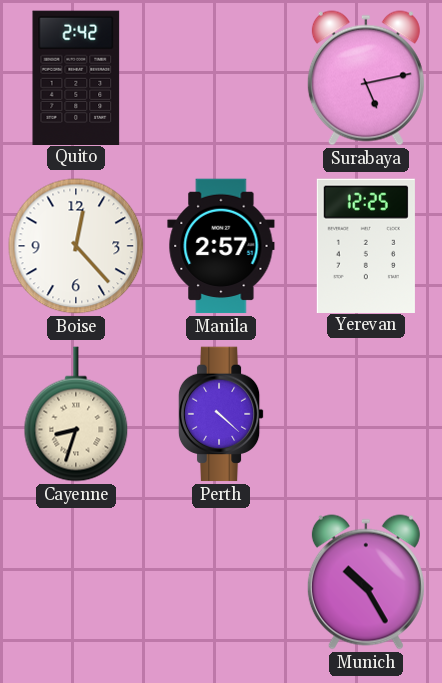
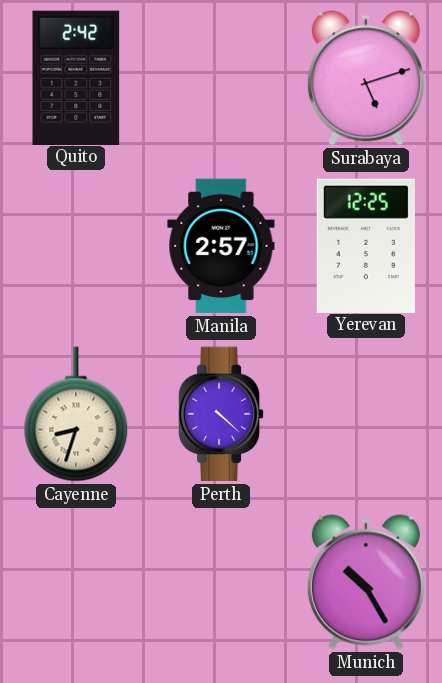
Surabaya: 5:13 -> 5:12 (366, 78)
Boise: 12:23 -> none (76, 246)
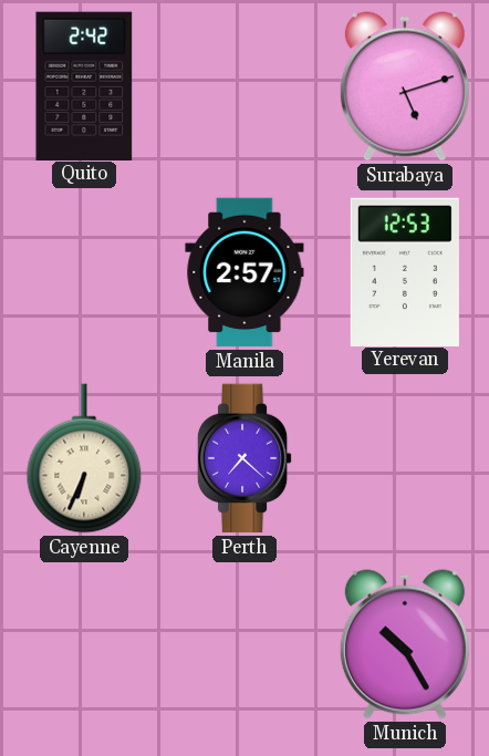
Yerevan: 12:25 -> 12:53 (405, 271)
Cayenne: 8:33 -> 6:34 (84, 458)
Perth: 4:22 -> 7:22 (245, 458)
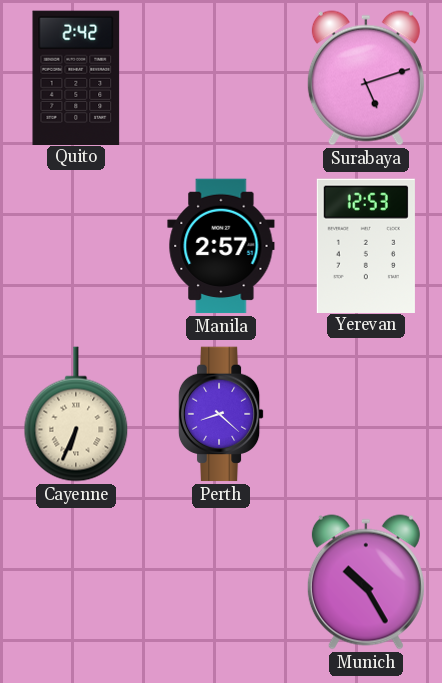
Perth: 7:22 -> 8:22 (221, 414)
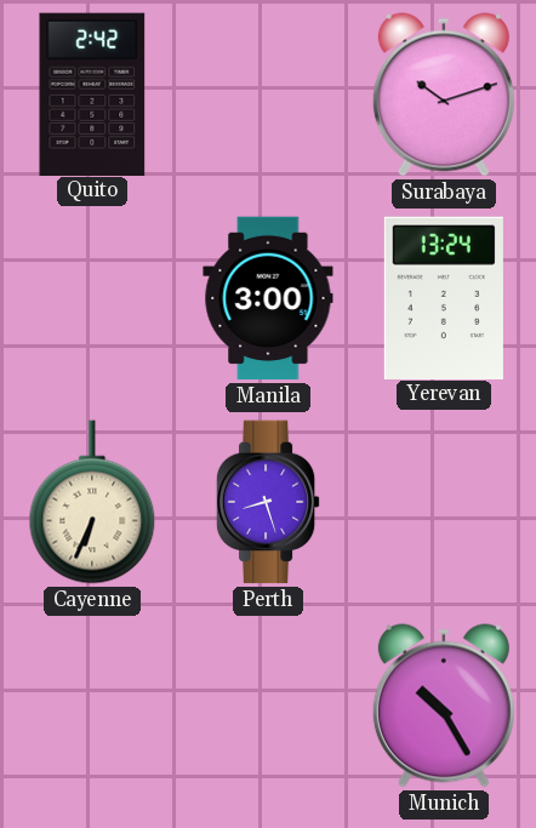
Surabaya: 5:12 -> 10:12 (444, 95)
Manila: 2:57 -> 3:00 (268, 298)
Yerevan: 12:53 -> 13:24 (444, 297)
Perth: 8:22 -> 8:27 (268, 502)
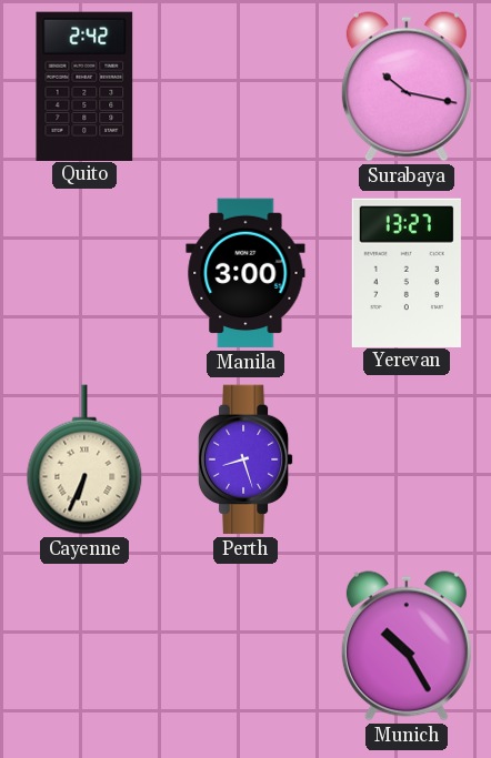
Surabaya: 10:12 -> 10:17 (407, 87)
Yerevan: 13:24 -> 13:27 (407, 272)
